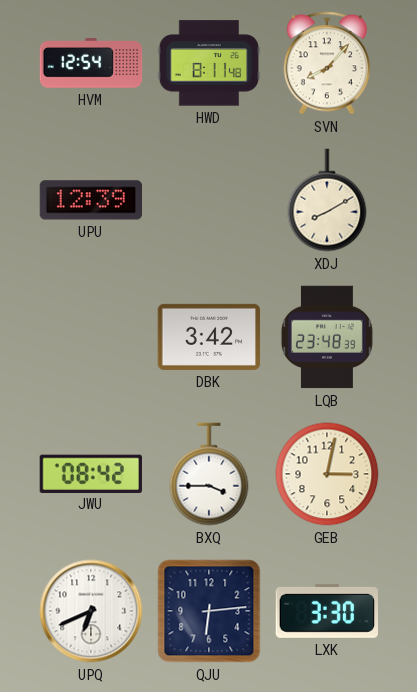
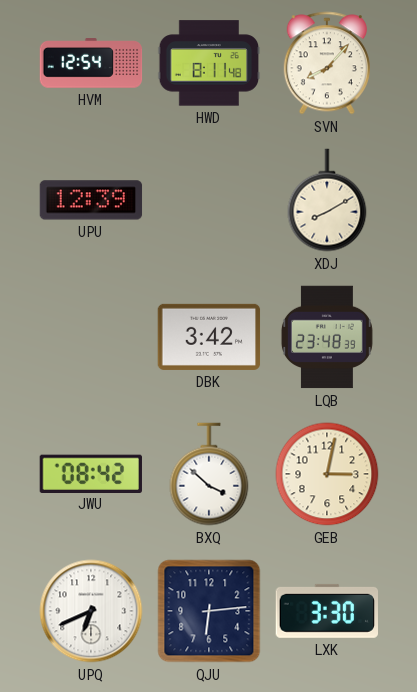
BXQ: 3:45 -> 3:52 (209, 474)
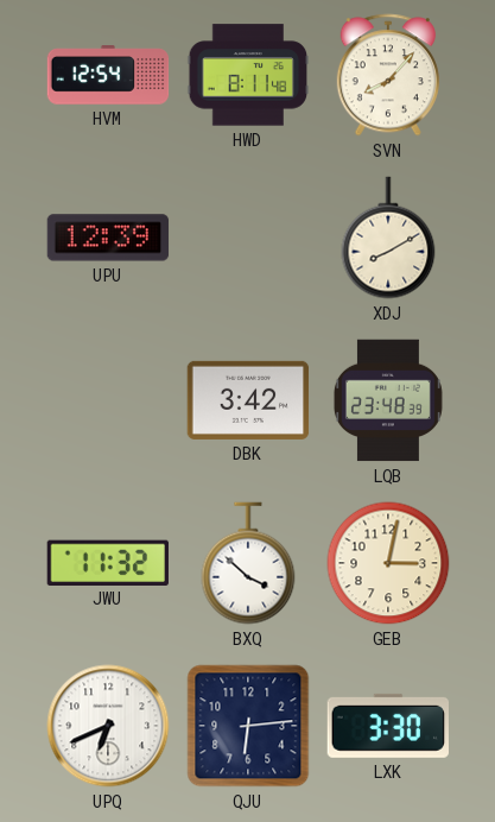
JWU: 08:42 -> 11:32 (107, 562)
